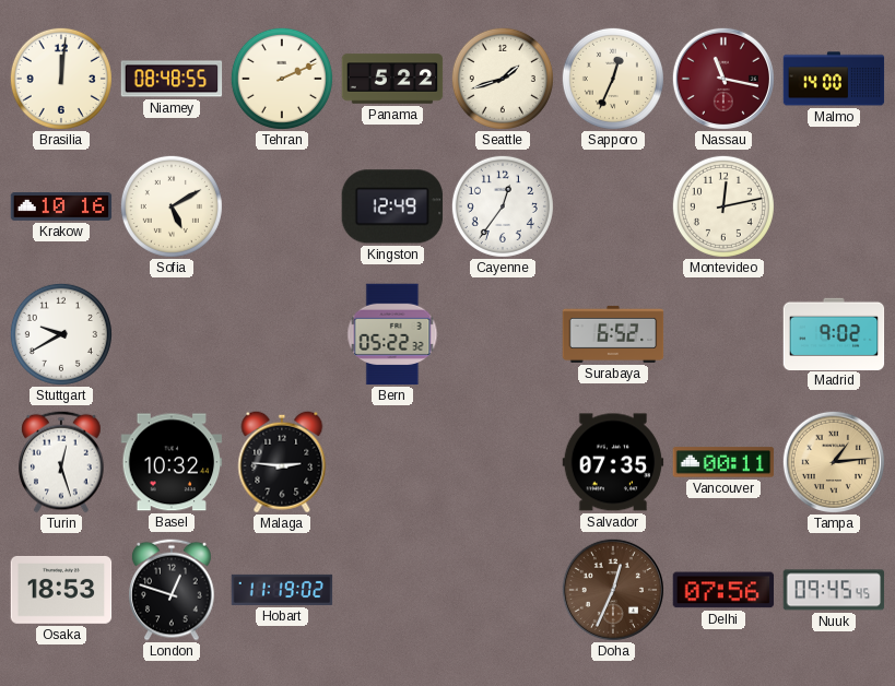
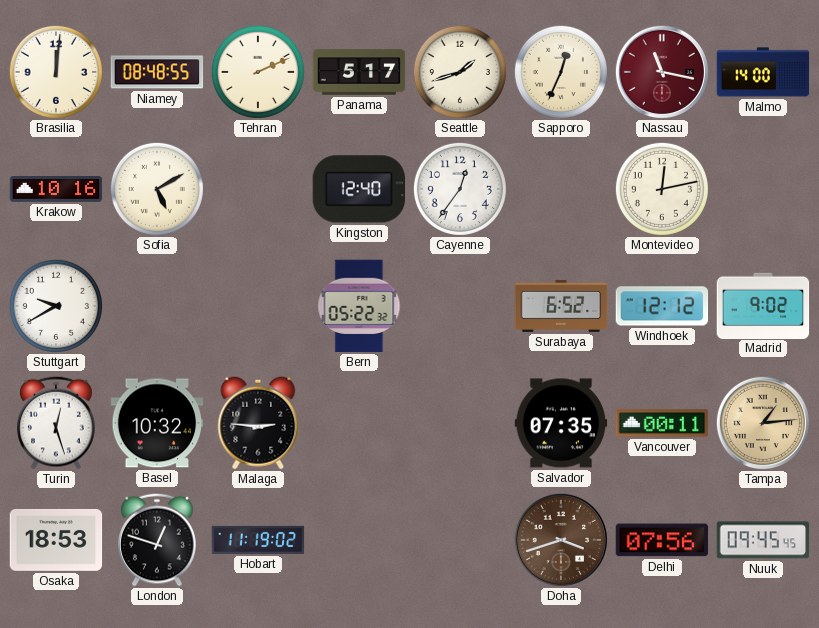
Panama: 5:22 -> 5:17 (359, 72)
Kingston: 12:49 -> 12:40 (359, 189)
Windhoek: none -> 12:12 (662, 306)
Doha: 12:34 -> 3:42 (561, 540)
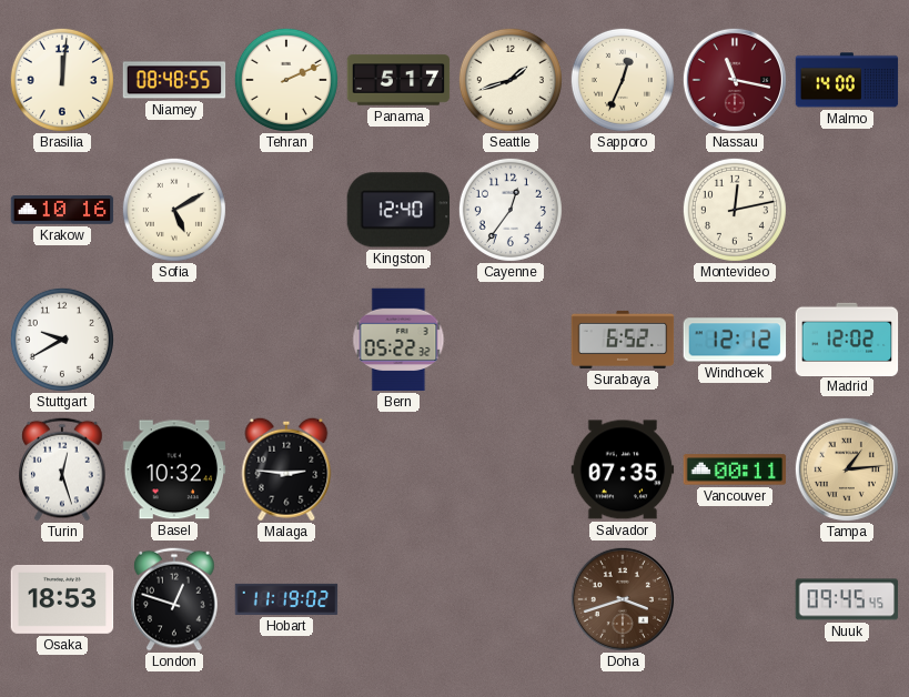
Madrid: 9:02 -> 12:02 (847, 339)
Delhi: 07:56 -> none (662, 540)
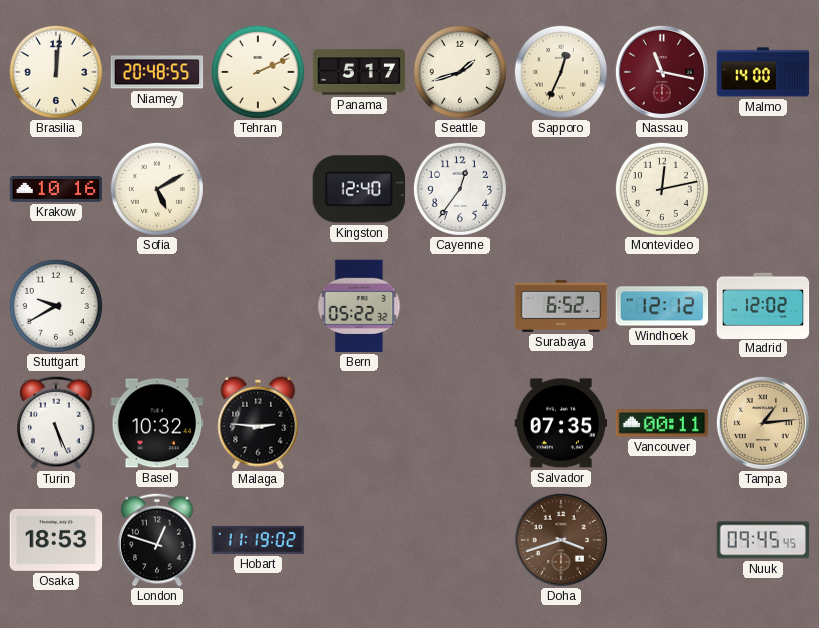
Niamey: 08:48 -> 20:48 (157, 72)
Turin: 12:27 -> 5:26 (56, 423)
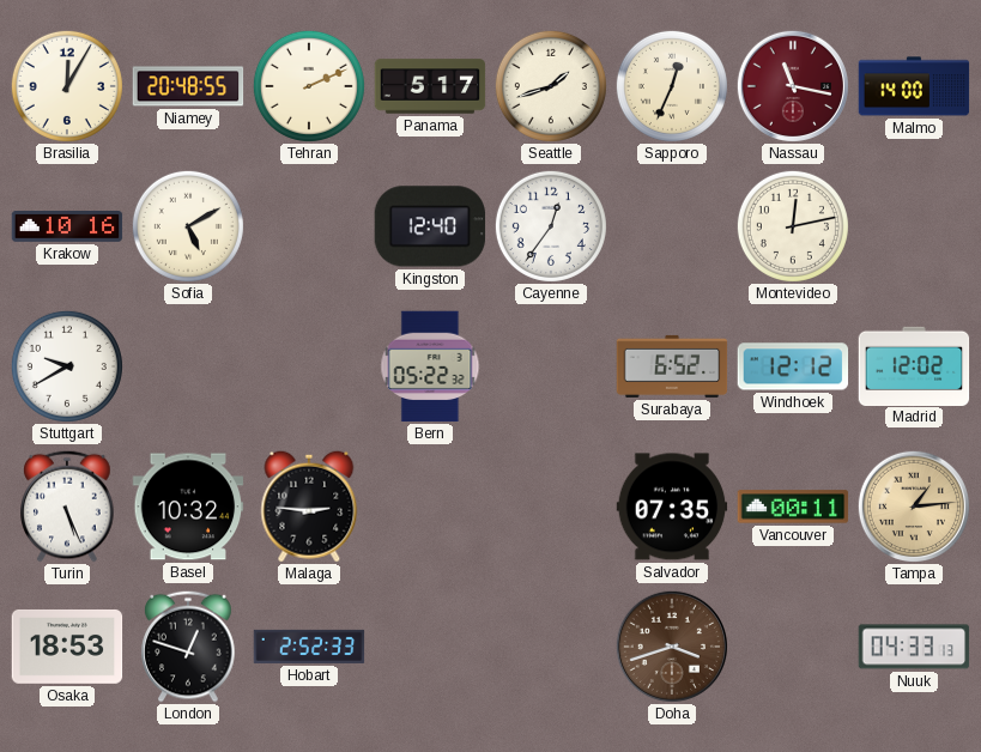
Brasilia: 12:01 -> 12:05 (67, 86)
Hobart: 11:19 -> 2:52 (309, 647)
Nuuk: 09:45 -> 04:33 (914, 647)
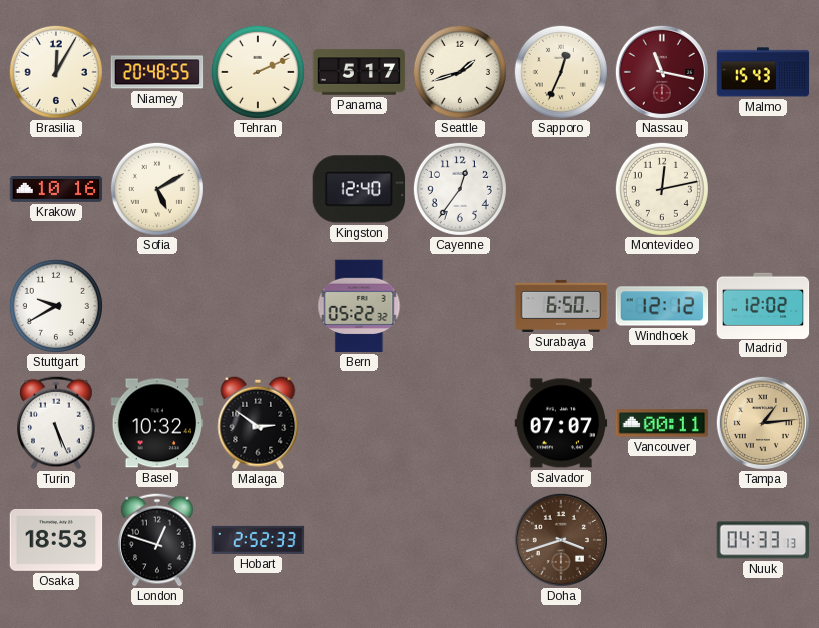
Malmo: 14:00 -> 15:43 (763, 72)
Surabaya: 6:52 -> 6:50 (561, 306)
Malaga: 2:46 -> 2:51 (258, 423)
Salvador: 07:35 -> 07:07 (561, 423)
